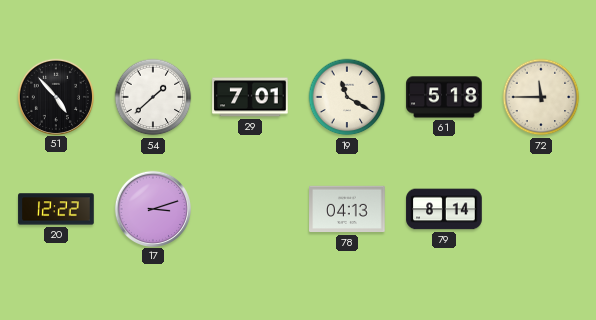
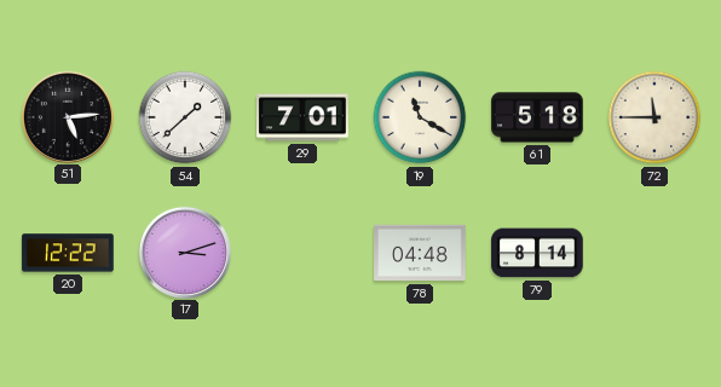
51: 4:53 -> 5:14 (67, 116)
78: 04:13 -> 04:48 (420, 253)
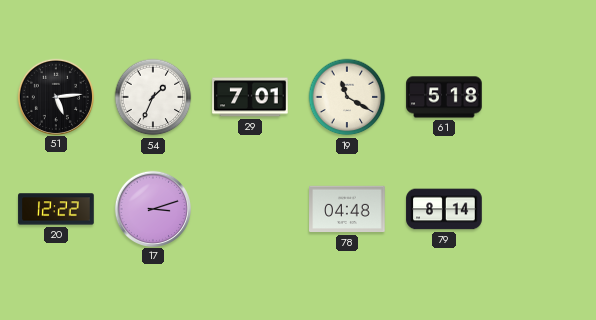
54: 1:38 -> 1:34 (153, 97)
72: 11:45 -> none (654, 117)
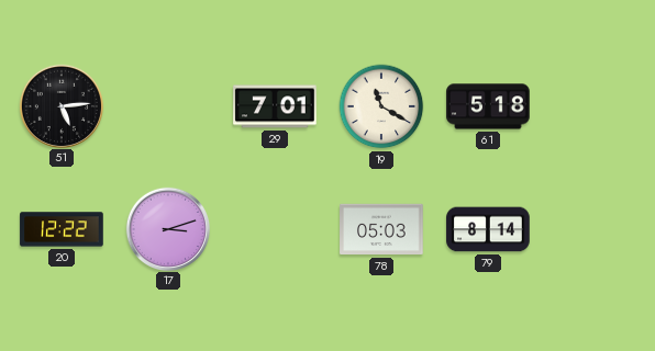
54: 1:34 -> none (153, 97)
78: 04:48 -> 05:03 (381, 229)
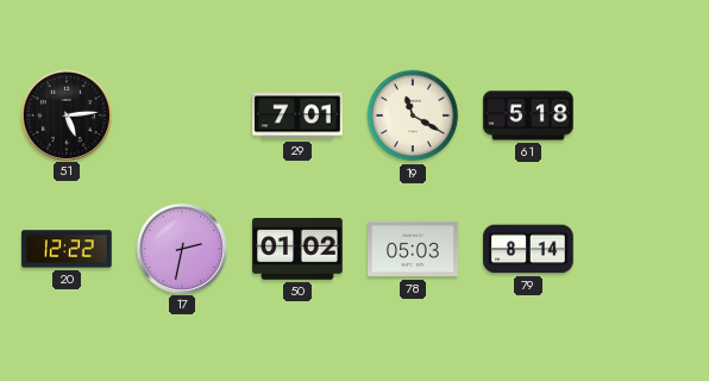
17: 3:12 -> 2:32 (181, 248)
50: none -> 01:02 (297, 249)
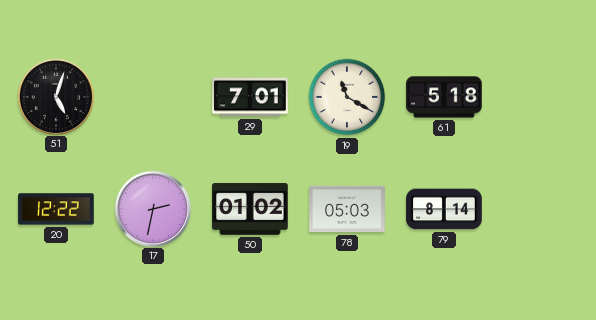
51: 5:14 -> 5:03 (55, 96)
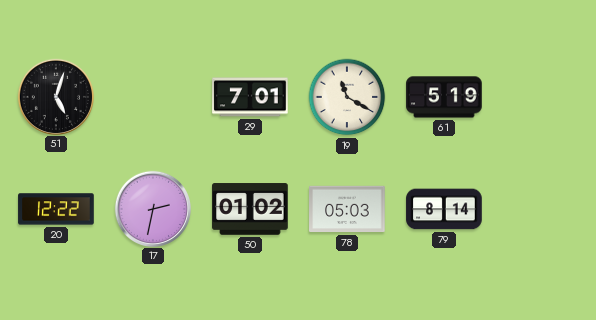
61: 5:18 -> 5:19 (444, 97)
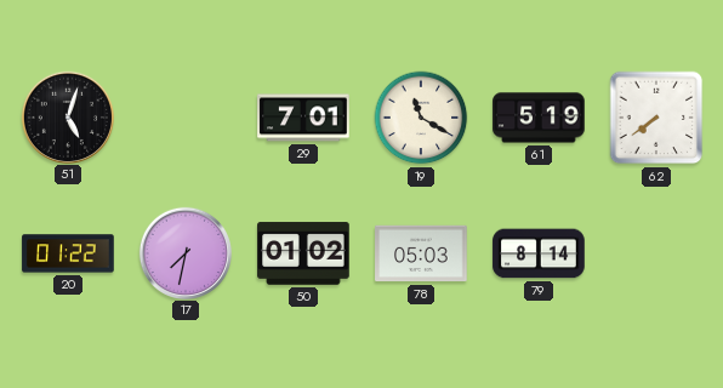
62: none -> 7:39 (656, 118)
20: 12:22 -> 01:22 (68, 253)
17: 2:32 -> 7:32 (184, 252)
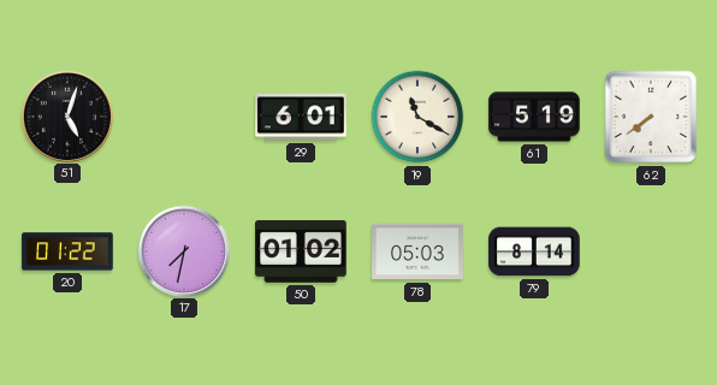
29: 7:01 -> 6:01 (301, 117)
